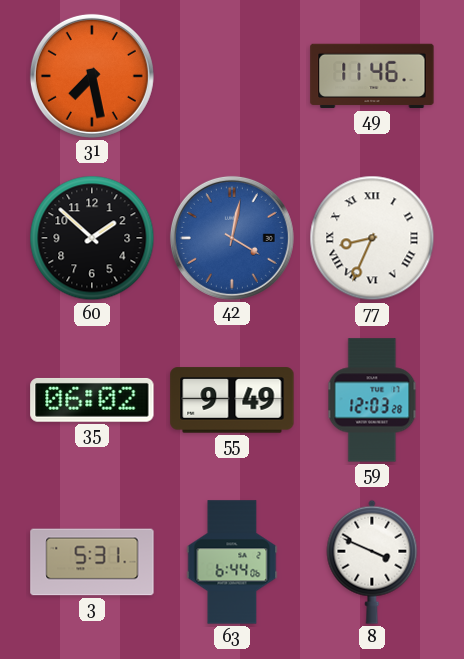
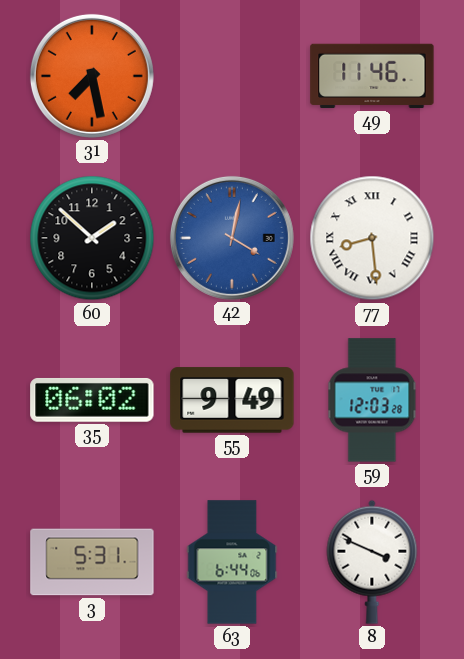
77: 8:34 -> 8:29 (372, 238)
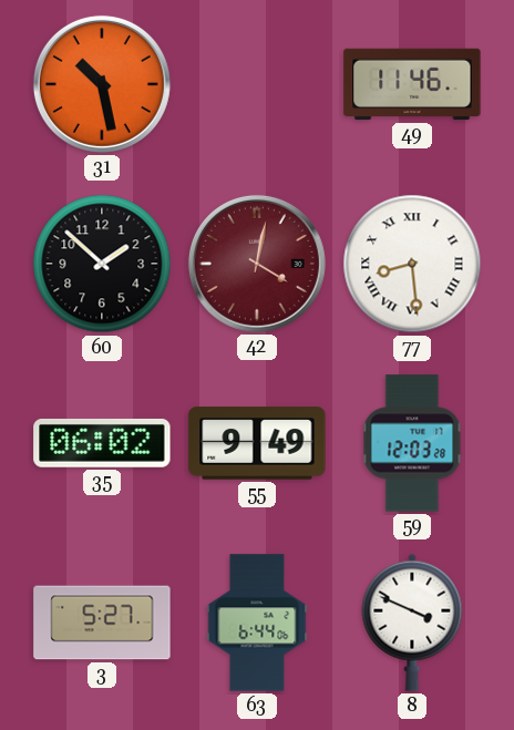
31: 7:28 -> 10:28 (102, 84)
42 dial: blue -> burgundy (257, 264)
3: 5:31 -> 5:27 (102, 623)
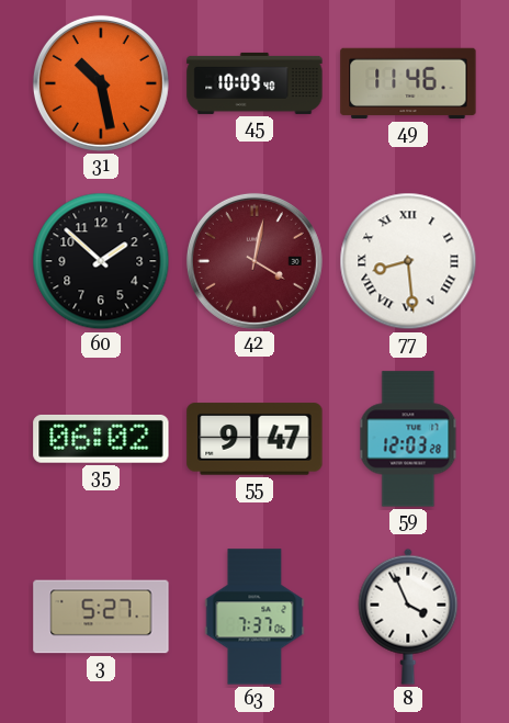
45: none -> 10:09 (255, 83)
55: 9:49 -> 9:47 (255, 439)
63: 6:44 -> 7:37 (255, 617)
8: 3:49 -> 3:56 (408, 617)
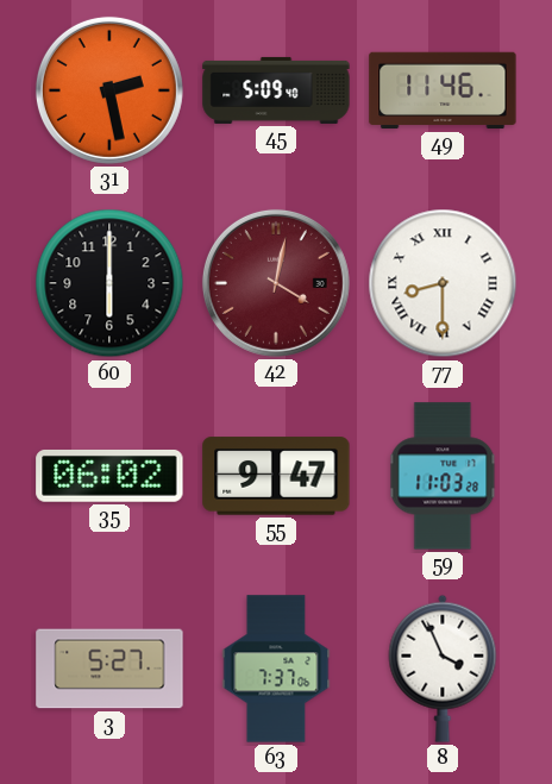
31: 10:28 -> 2:28 (109, 90)
45: 10:09 -> 5:09 (276, 90)
60: 1:52 -> 6:00 (109, 283)
77: 8:29 -> 8:30 (443, 283)
59: 12:03 -> 11:03 (443, 476)
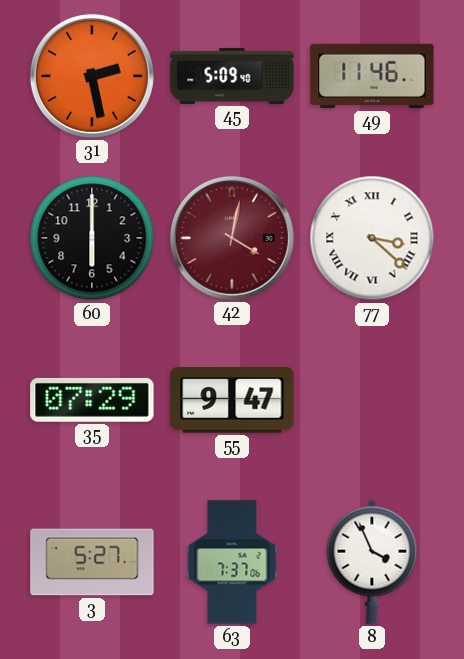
77: 8:30 -> 3:22 (372, 238)
35: 06:02 -> 07:29 (92, 400)
59: 11:03 -> none (443, 476)
